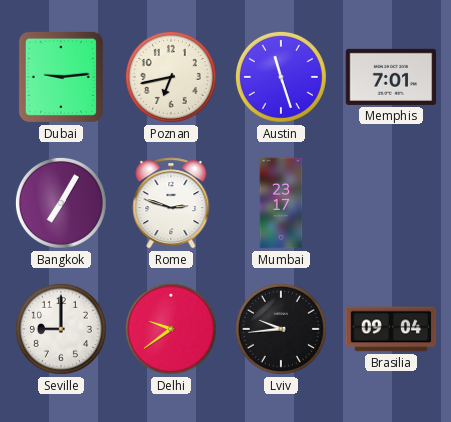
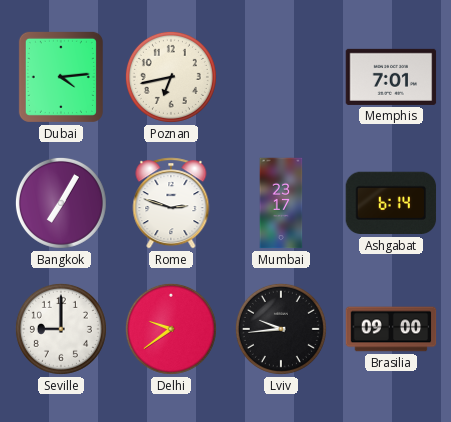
Dubai: 9:14 -> 4:14 (61, 77)
Austin: 11:27 -> none (281, 77)
Ashgabat: none -> 6:14 (391, 203)
Brasilia: 09:04 -> 09:00 (391, 329)
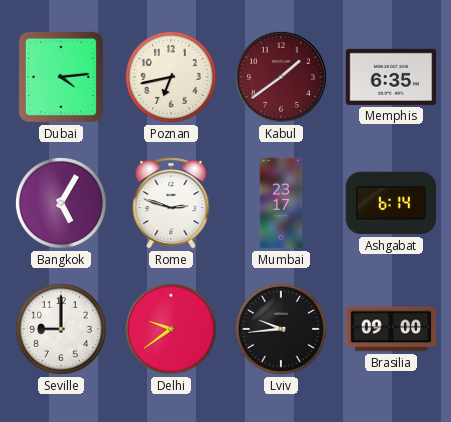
Kabul: none -> 1:39 (281, 77)
Memphis: 7:01 -> 6:35 (391, 77)
Bangkok: 7:05 -> 5:05 (61, 203)
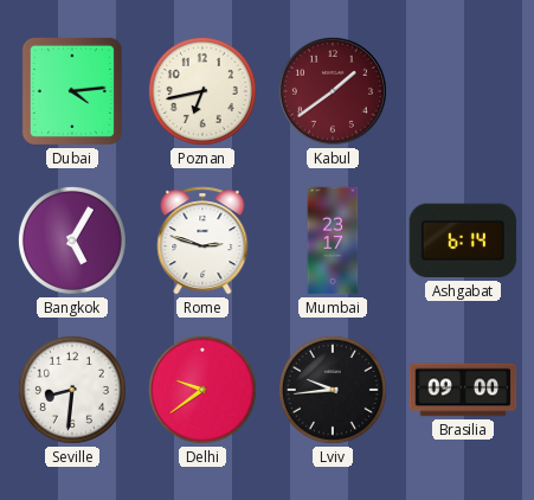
Memphis: 6:35 -> none (391, 77)
Seville: 9:00 -> 8:31 (72, 390)
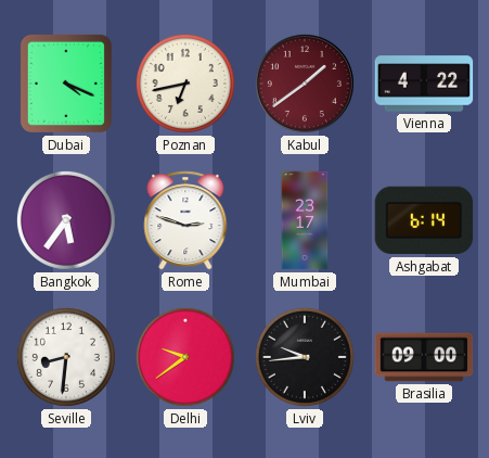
Dubai: 4:14 -> 4:19 (66, 84)
Vienna: none -> 4:22 (424, 84)
Bangkok: 5:05 -> 5:36 (66, 220)
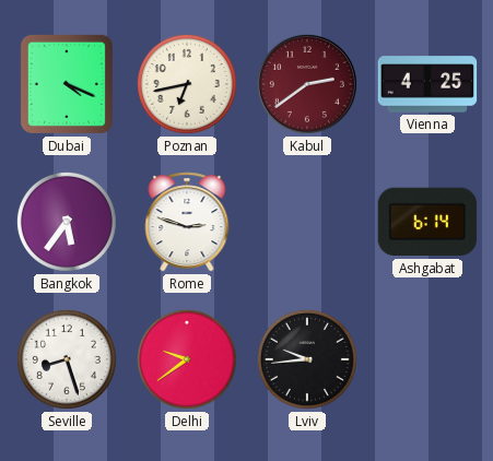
Kabul: 1:39 -> 2:39 (307, 84)
Vienna: 4:22 -> 4:25 (427, 84)
Mumbai: 23:17 -> none (305, 220)
Seville: 8:31 -> 8:27 (67, 359)
Brasilia: 09:00 -> none (424, 357)
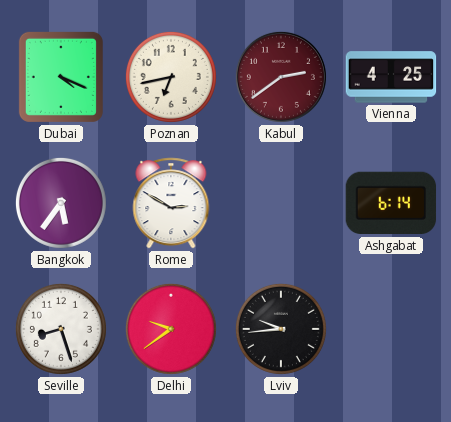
Rome: 2:48 -> 2:50 (171, 203)
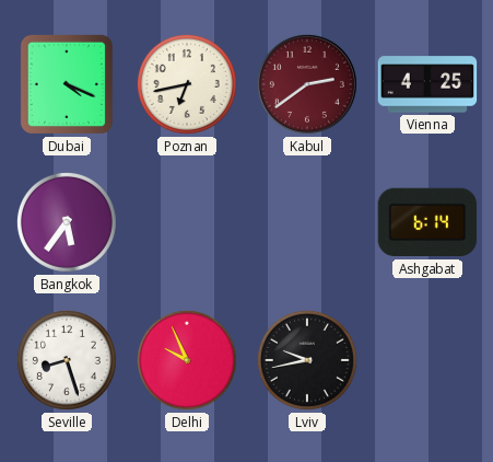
Rome: 2:50 -> none (171, 203)
Delhi: 9:39 -> 9:56 (187, 360)
Lviv: 9:44 -> 9:43 (307, 360)
